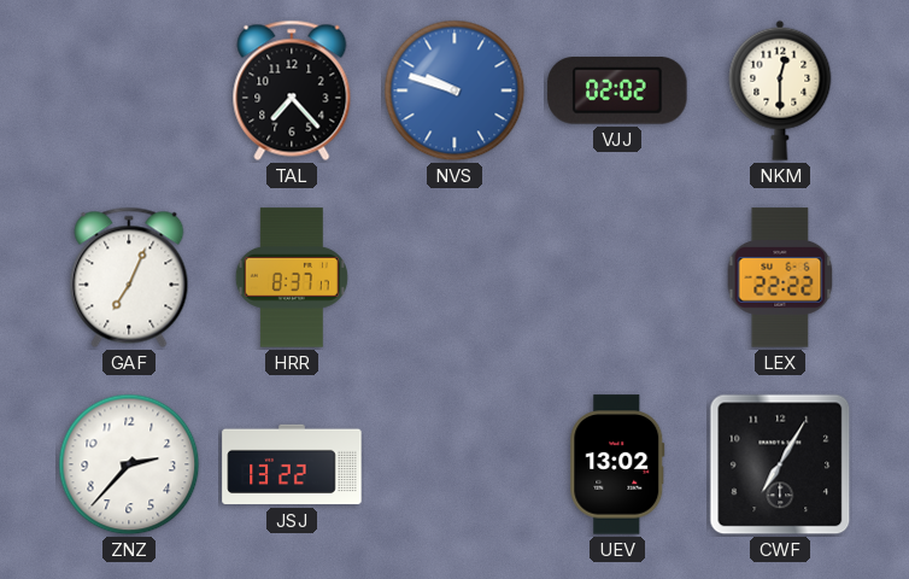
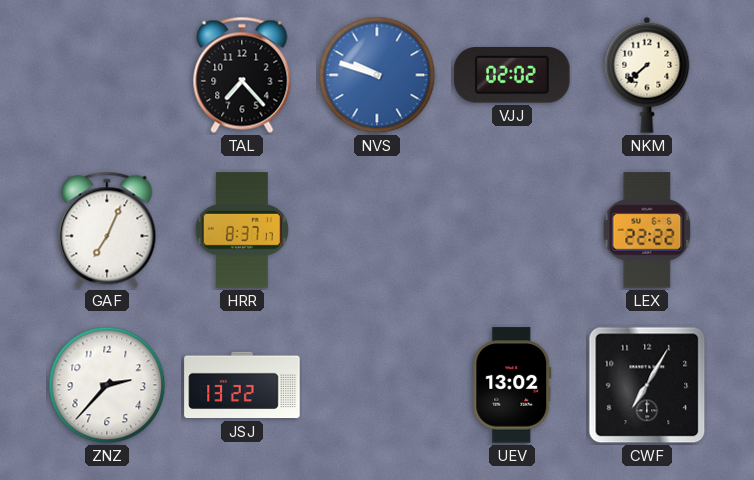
NKM: 12:30 -> 7:38 (647, 75)
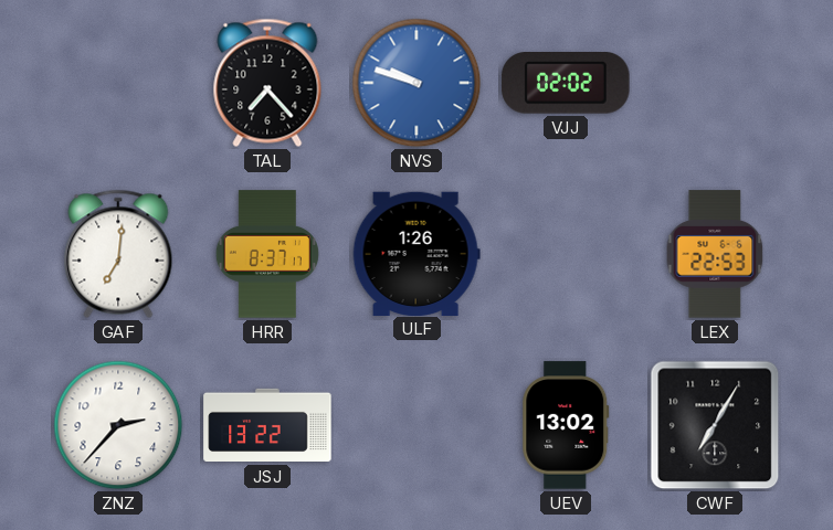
NKM: 7:38 -> none (647, 75)
GAF: 7:04 -> 7:01 (118, 254)
ULF: none -> 1:26 (416, 253)
LEX: 22:22 -> 22:53 (715, 254)
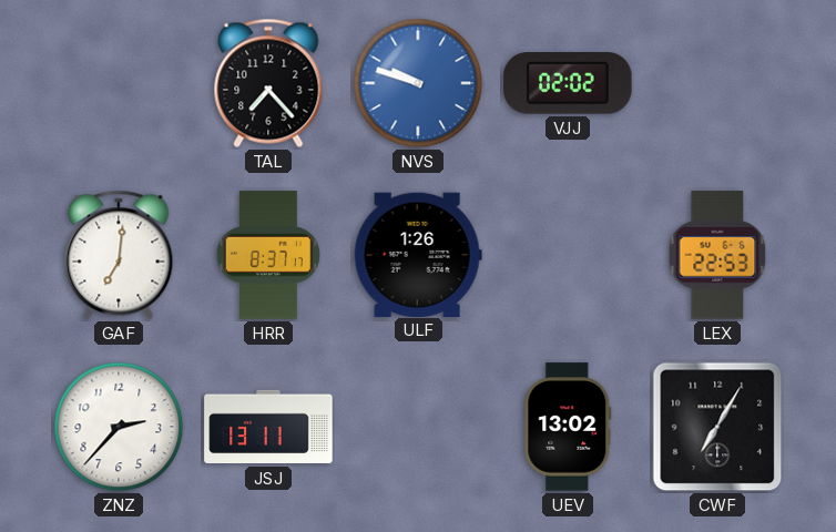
JSJ: 13:22 -> 13:11 (268, 427)
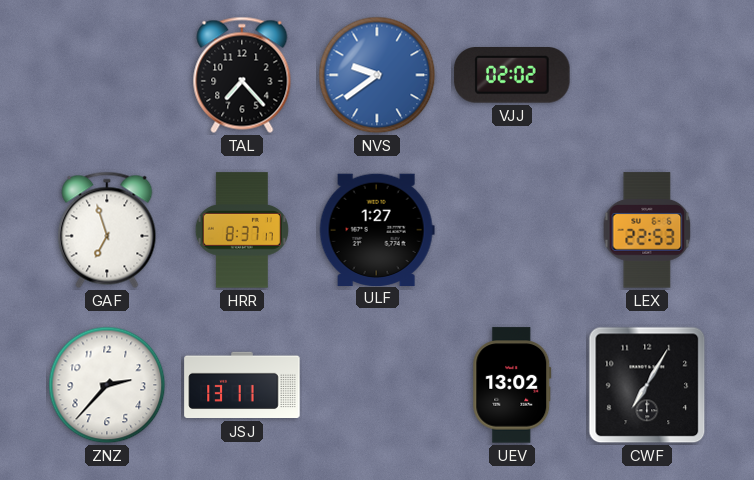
NVS: 9:48 -> 9:39 (377, 75)
GAF: 7:01 -> 6:57 (107, 230)
ULF: 1:26 -> 1:27 (377, 229)
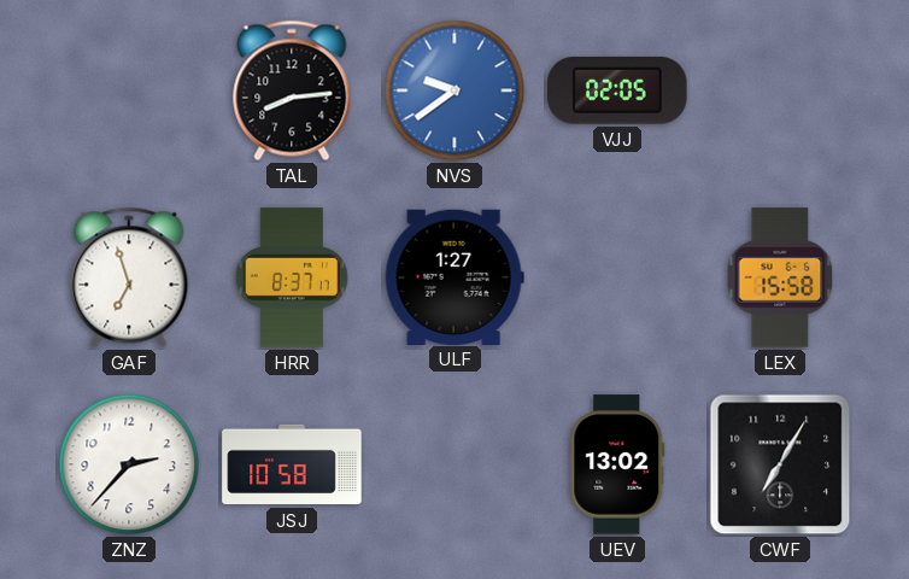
TAL: 7:23 -> 8:14 (292, 90)
VJJ: 02:02 -> 02:05 (617, 92)
LEX: 22:53 -> 15:58 (780, 277)
JSJ: 13:11 -> 10:58 (292, 464)
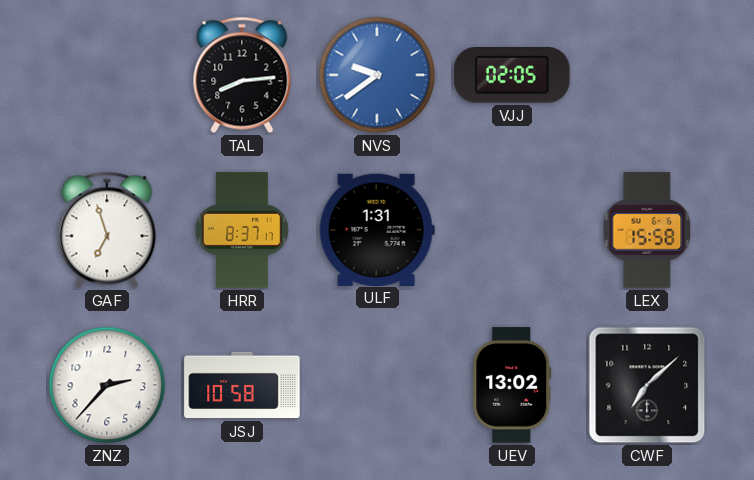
ULF: 1:27 -> 1:31 (377, 229)
CWF: 7:05 -> 7:08 (647, 385)
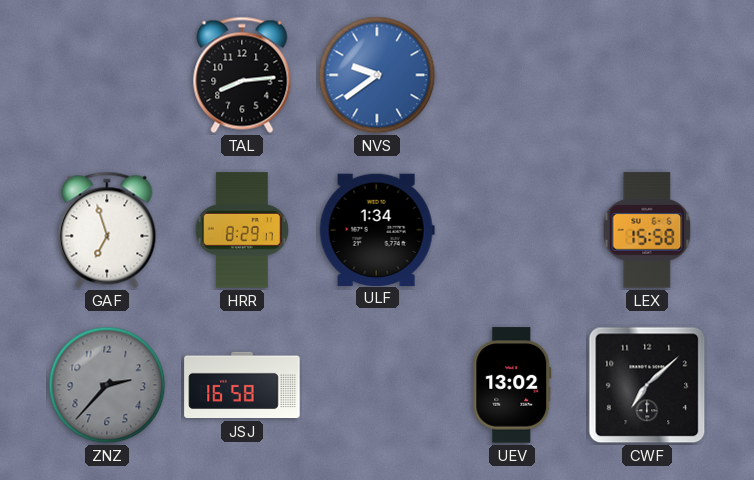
VJJ: 02:05 -> none (512, 76)
HRR: 8:37 -> 8:29 (242, 230)
ULF: 1:31 -> 1:34 (377, 229)
ZNZ dial: white -> grey (107, 385)
JSJ: 10:58 -> 16:58 (242, 385)
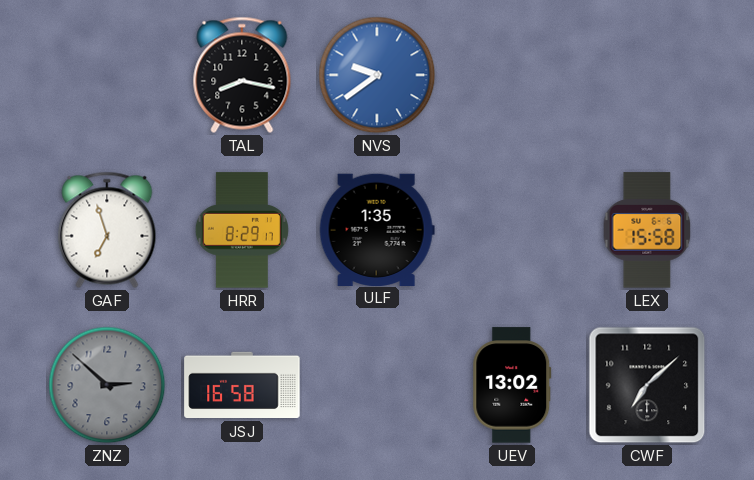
TAL: 8:14 -> 8:17 (242, 75)
ULF: 1:34 -> 1:35 (377, 229)
ZNZ: 2:37 -> 2:52 (107, 385)
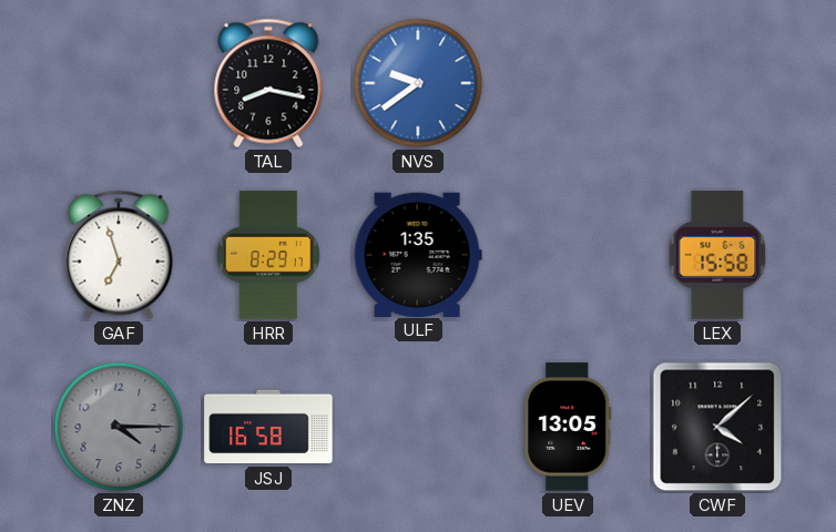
ZNZ: 2:52 -> 4:15 (119, 427)
UEV: 13:02 -> 13:05 (568, 427)
CWF: 7:08 -> 4:08 (717, 427)
